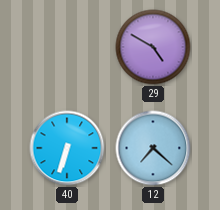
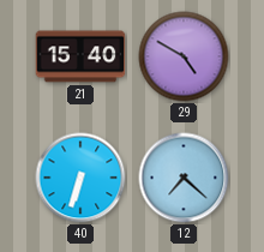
21: none -> 15:40 (80, 56)
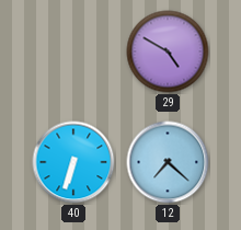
21: 15:40 -> none (80, 56)
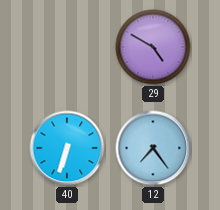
12: 7:22 -> 7:24 (153, 148)
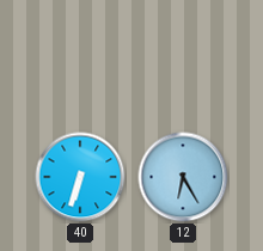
29: 4:50 -> none (153, 47)
12: 7:24 -> 6:25 (183, 177)
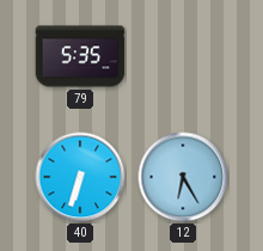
79: none -> 5:35 (80, 56)
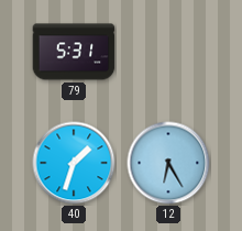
79: 5:35 -> 5:31 (74, 52)
40: 6:33 -> 1:33 (74, 163)
